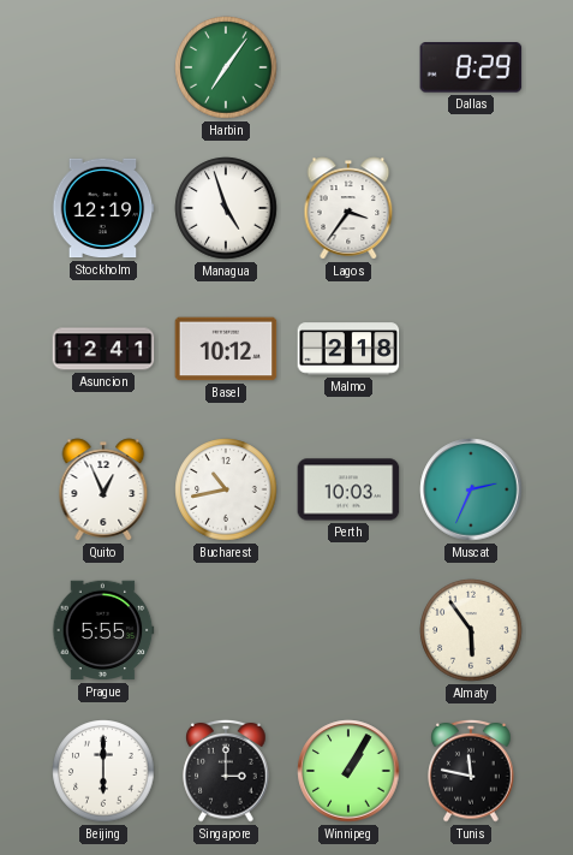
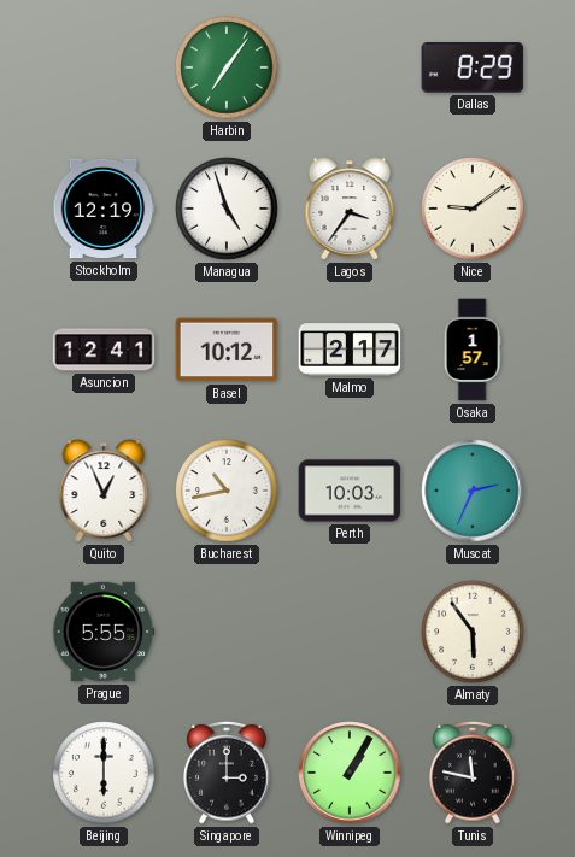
Nice: none -> 9:09 (473, 209)
Malmo: 2:18 -> 2:17 (350, 350)
Osaka: none -> 1:57 (473, 350)
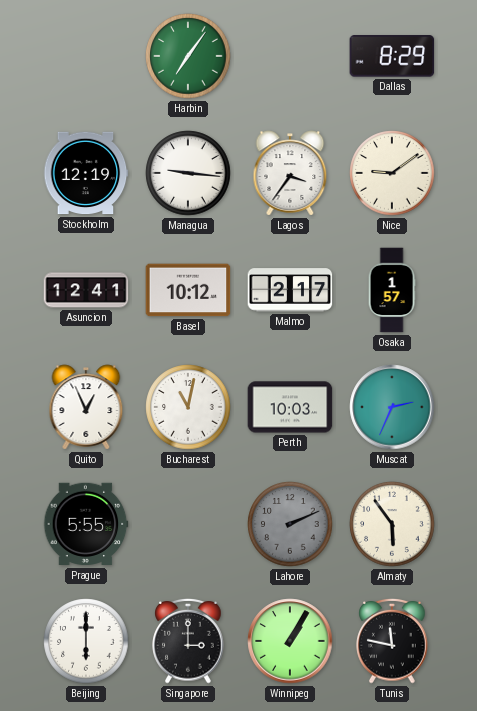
Managua: 4:57 -> 9:16 (188, 173)
Bucharest: 10:43 -> 11:02 (188, 407)
Lahore: none -> 2:11 (290, 524)
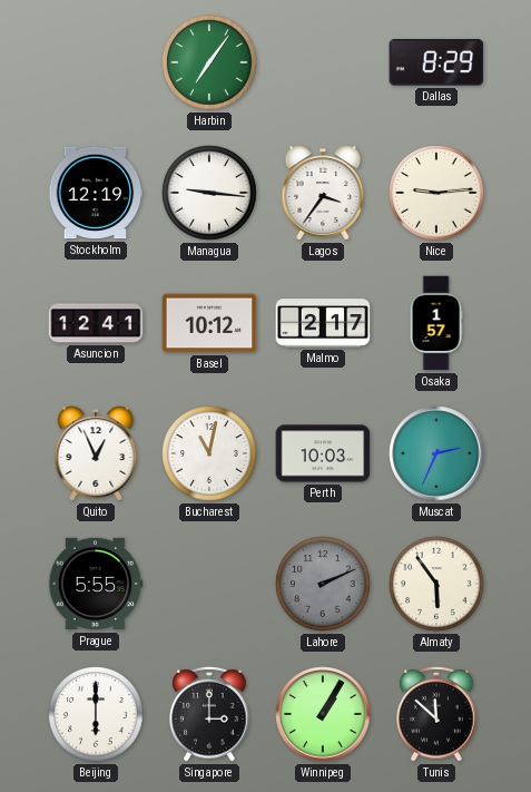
Nice: 9:09 -> 9:14 (436, 193)
Tunis: 11:47 -> 11:52 (436, 714)
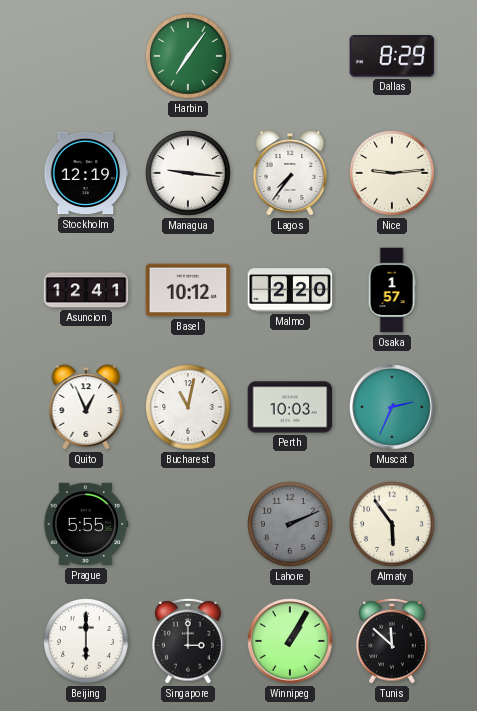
Lagos: 3:36 -> 7:36 (290, 173)
Malmo: 2:17 -> 2:20 (290, 290)
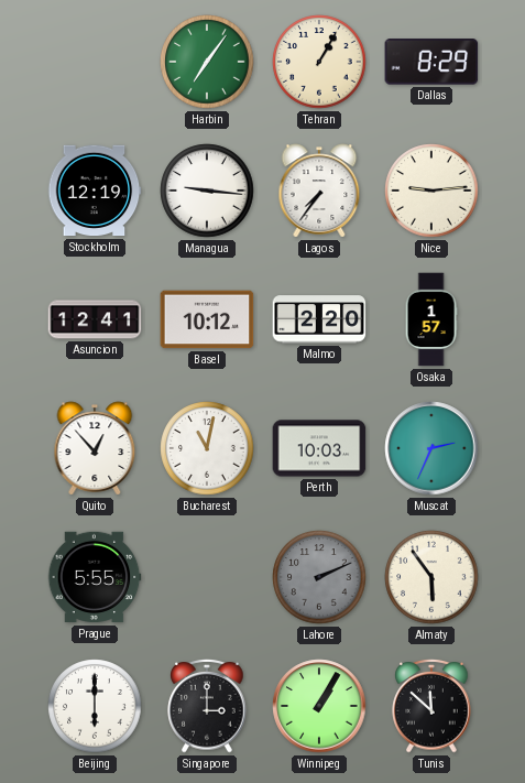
Tehran: none -> 1:05 (319, 62)
Quito: 12:56 -> 12:53 (95, 448)
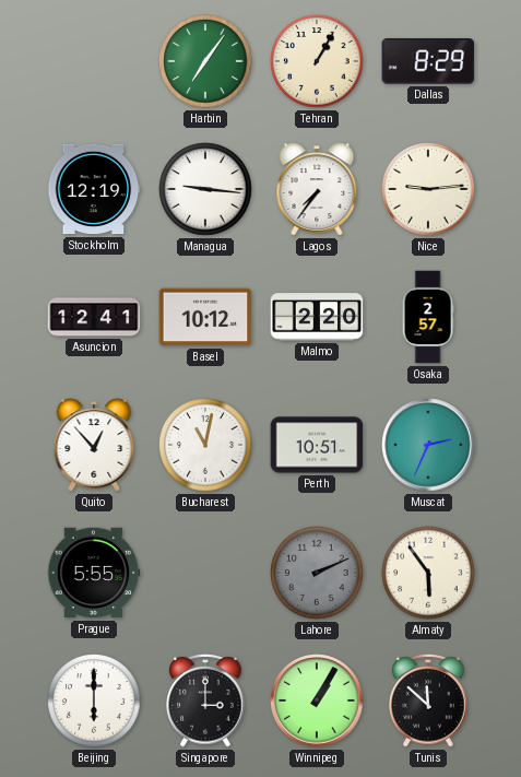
Osaka: 1:57 -> 2:57 (428, 317)
Perth: 10:03 -> 10:51 (317, 445)
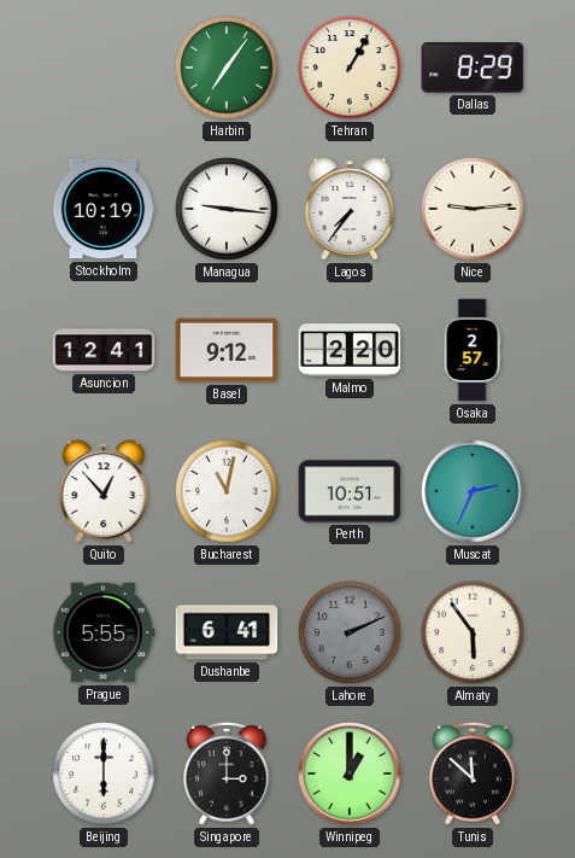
Stockholm: 12:19 -> 10:19 (104, 209)
Basel: 10:12 -> 9:12 (227, 350)
Dushanbe: none -> 6:41 (227, 632)
Winnipeg: 1:05 -> 1:00 (350, 774)
